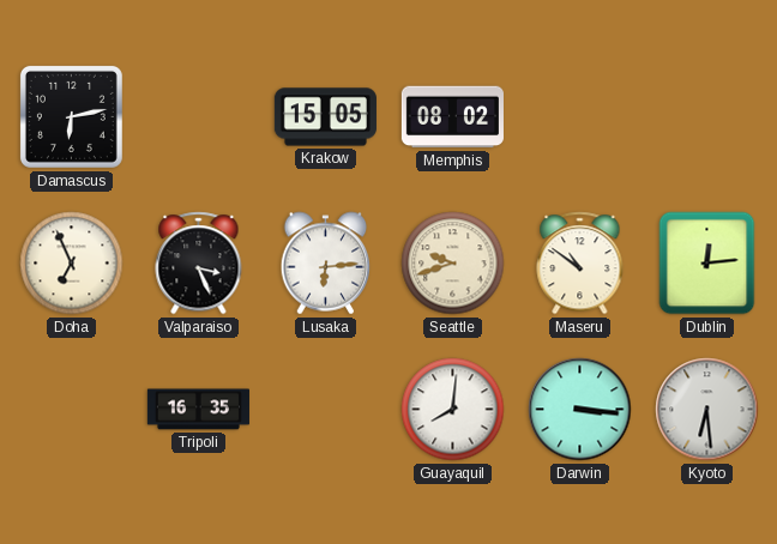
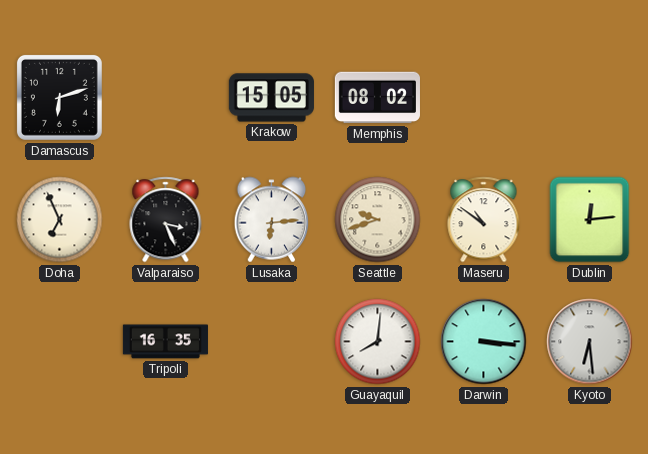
Damascus: 6:13 -> 6:12 (59, 97)
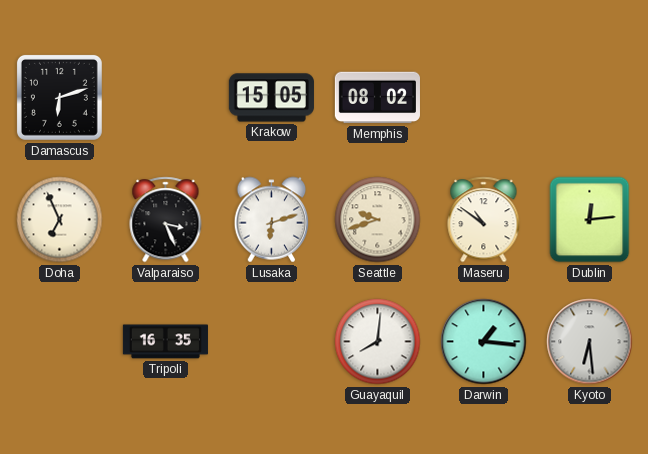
Lusaka: 6:14 -> 6:12 (272, 220)
Darwin: 3:16 -> 1:16 (484, 342)
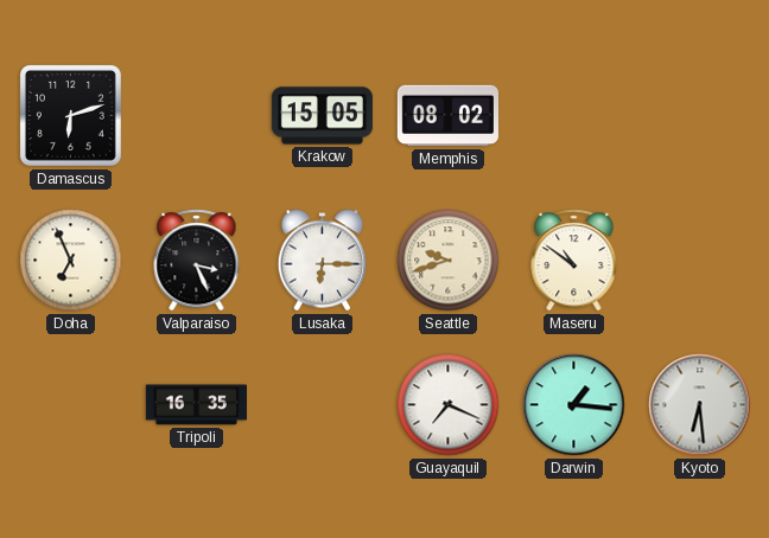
Lusaka: 6:12 -> 6:15 (323, 261)
Dublin: 12:14 -> none (590, 220)
Guayaquil: 8:01 -> 7:19 (449, 405)
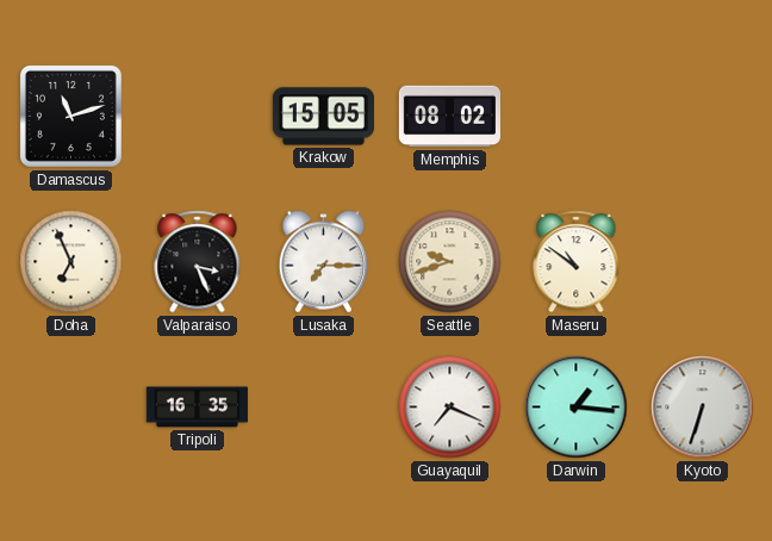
Damascus: 6:12 -> 11:12 (70, 116)
Lusaka: 6:15 -> 7:15 (324, 262)
Kyoto: 6:29 -> 6:33 (703, 408)
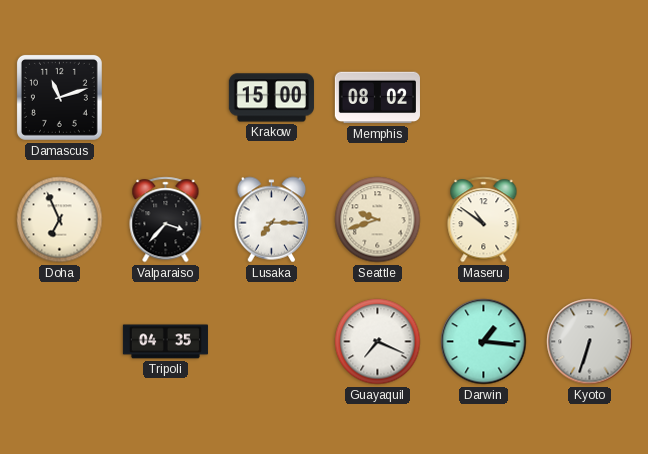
Krakow: 15:05 -> 15:00 (271, 98)
Valparaiso: 3:26 -> 3:37 (166, 220)
Tripoli: 16:35 -> 04:35 (165, 342)
